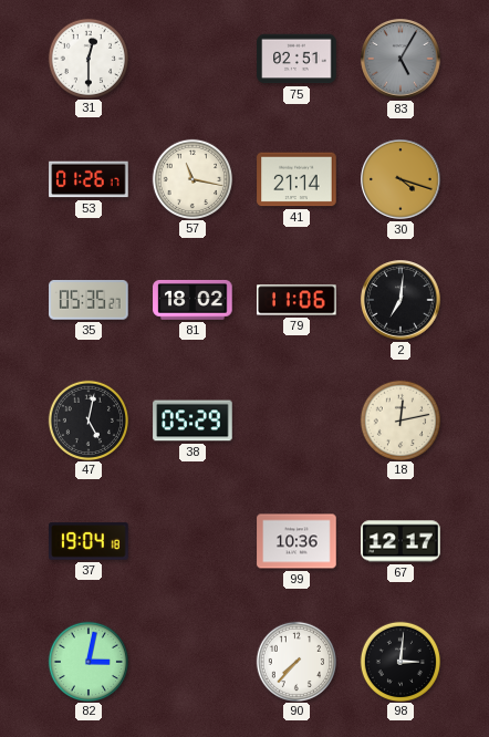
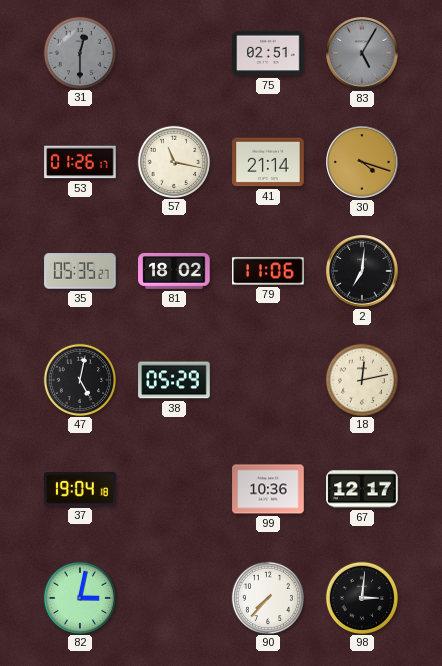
31 dial: white -> grey (79, 52)
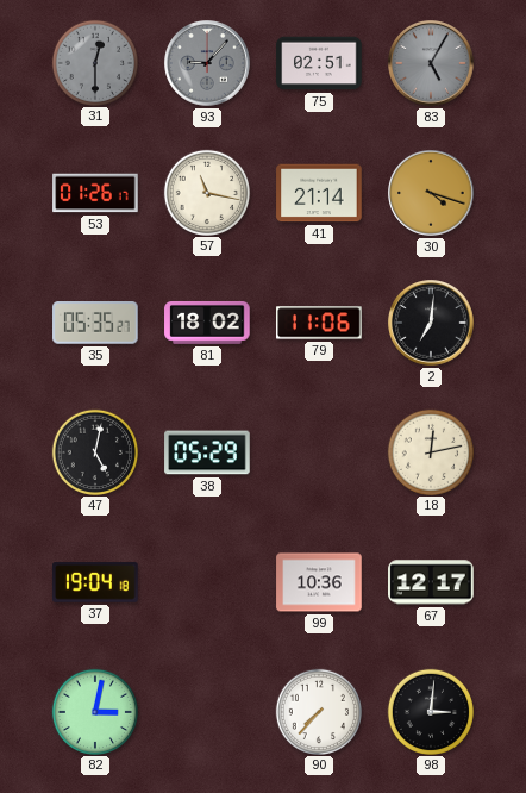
93: none -> 9:07 (207, 63)
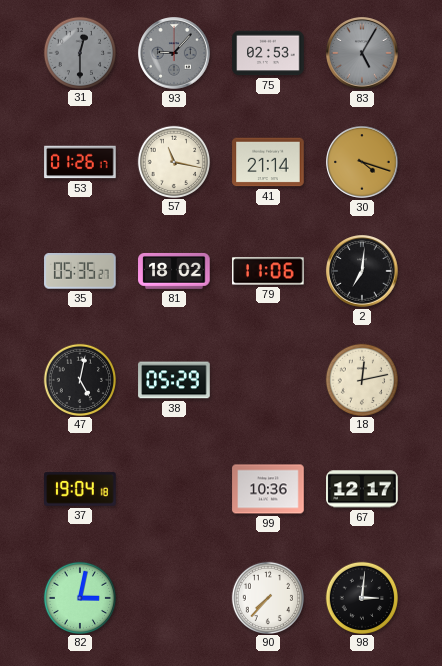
75: 02:51 -> 02:53 (268, 53)
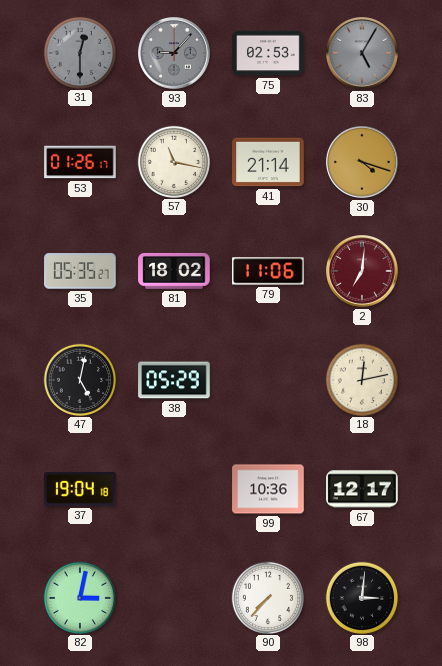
2 dial: black -> burgundy (362, 271)
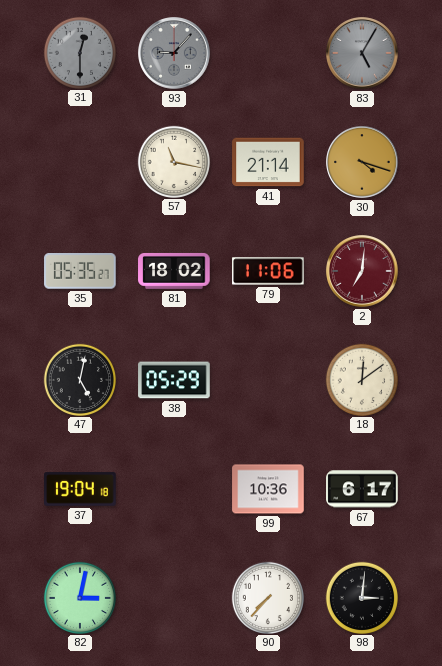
75: 02:53 -> none (268, 53)
53: 01:26 -> none (80, 162)
18: 12:13 -> 12:09 (361, 379)
67: 12:17 -> 6:17 (362, 489)
